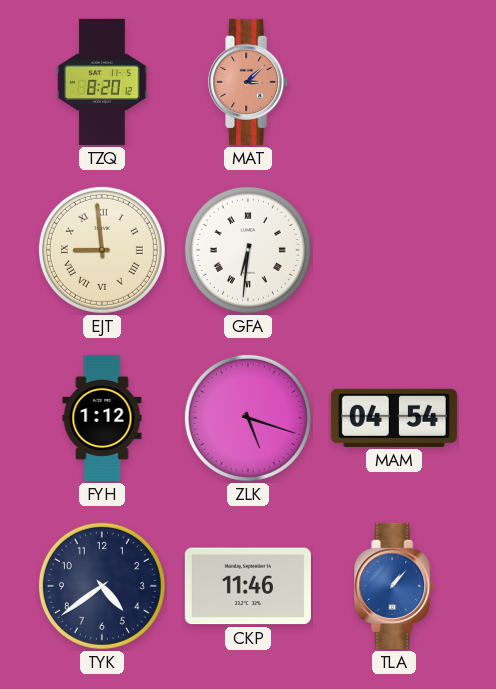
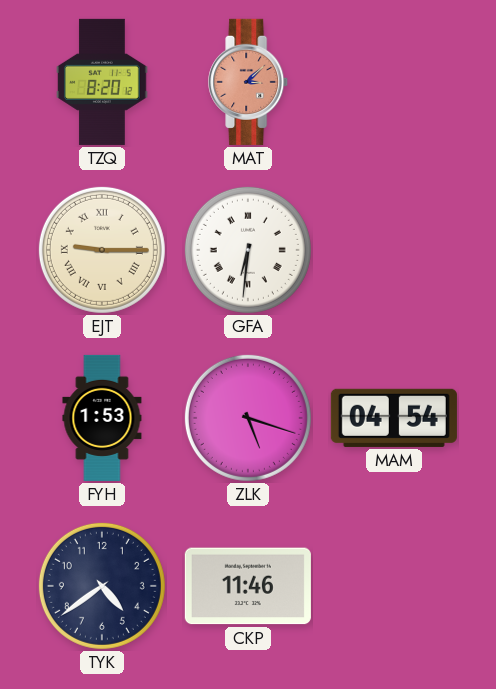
EJT: 8:59 -> 9:15 (102, 250)
FYH: 1:12 -> 1:53 (102, 418)
TLA: 1:07 -> none (395, 586)
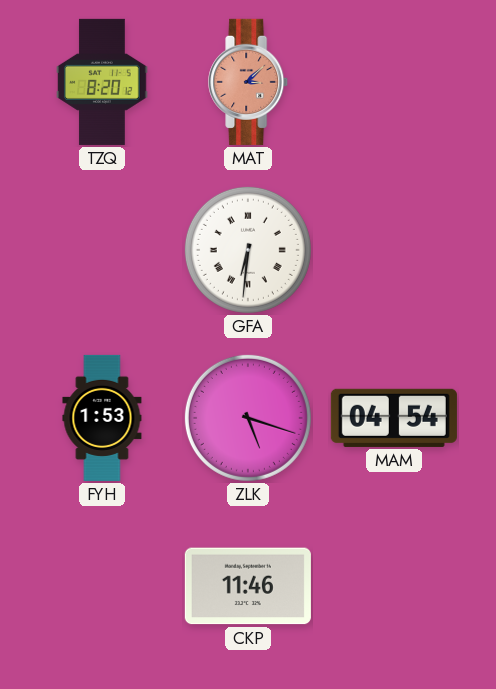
EJT: 9:15 -> none (102, 250)
TYK: 4:39 -> none (102, 586)
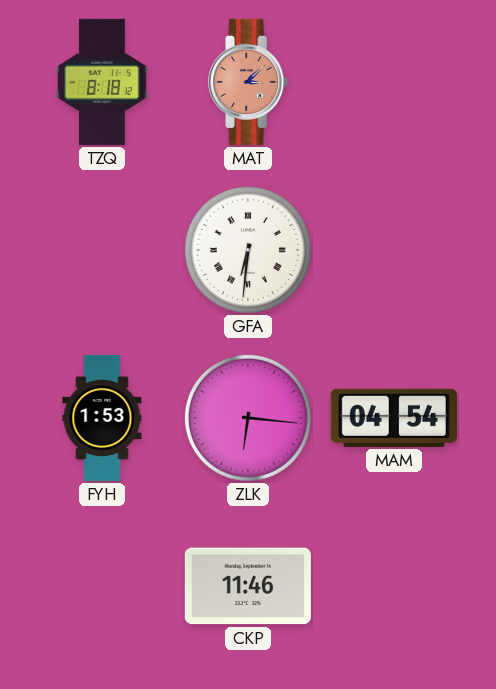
TZQ: 8:20 -> 8:18 (102, 82)
ZLK: 5:18 -> 6:16 (248, 418)
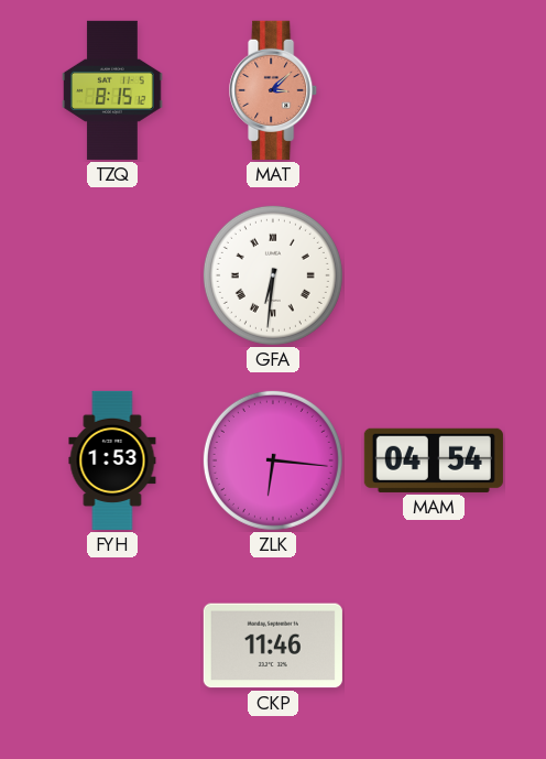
TZQ: 8:18 -> 8:15 (112, 90)
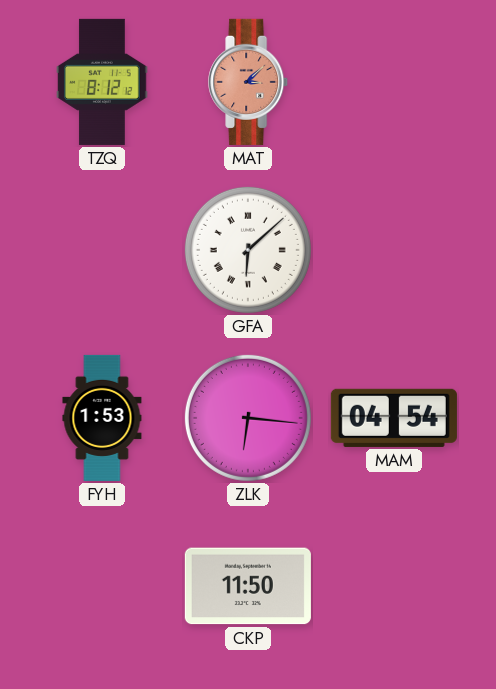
TZQ: 8:15 -> 8:12 (102, 82)
GFA: 6:31 -> 6:08 (248, 250)
CKP: 11:46 -> 11:50 (248, 586)
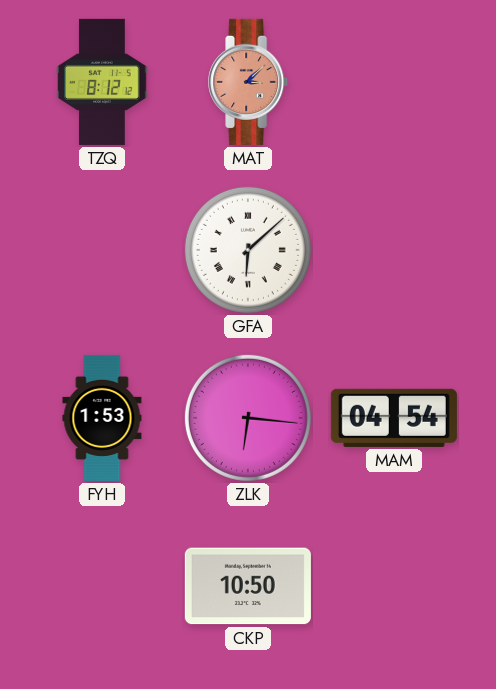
CKP: 11:50 -> 10:50 (248, 586)
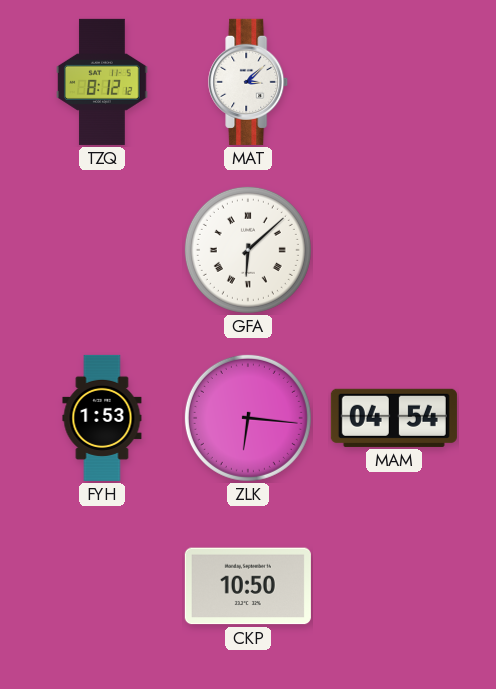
MAT dial: salmon -> white (249, 82)
